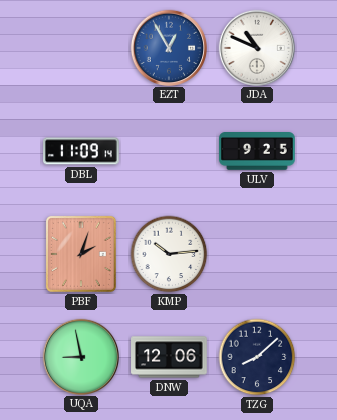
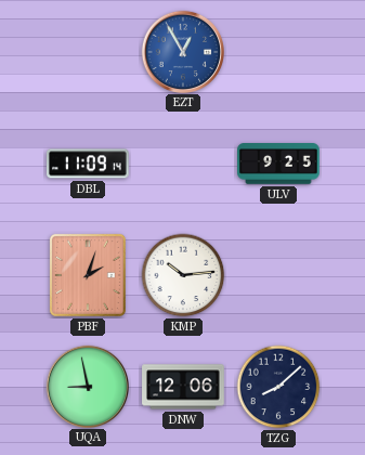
JDA: 10:49 -> none (256, 47)
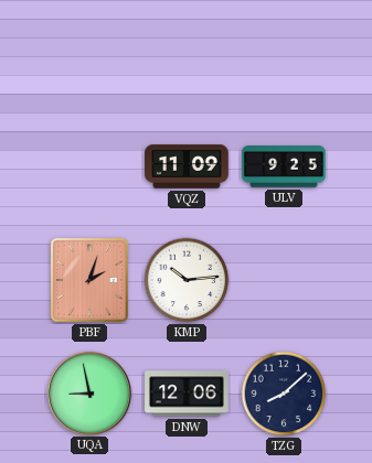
EZT: 12:55 -> none (182, 51)
DBL: 11:09 -> none (89, 164)
VQZ: none -> 11:09 (187, 166)
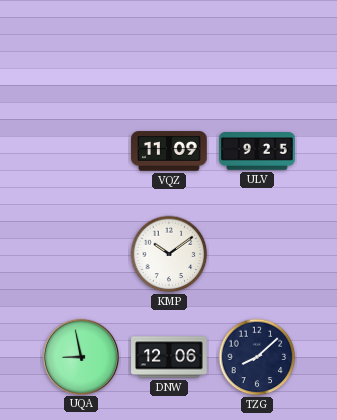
PBF: 2:03 -> none (89, 280)
KMP: 10:14 -> 10:09 (169, 254)
